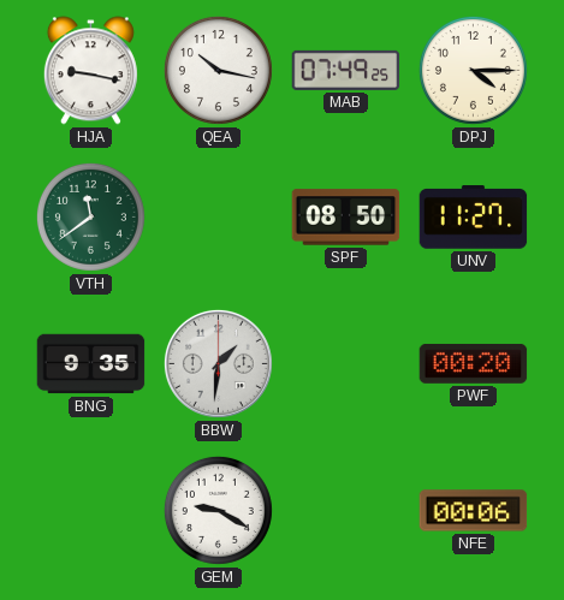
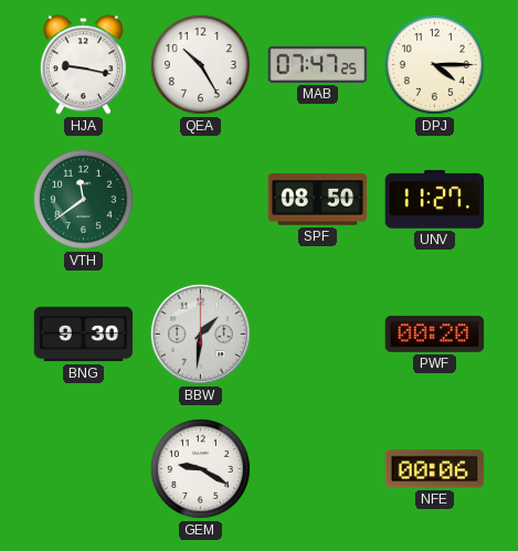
QEA: 10:17 -> 10:25 (200, 64)
MAB: 07:49 -> 07:47 (318, 64)
BNG: 9:35 -> 9:30 (84, 335)
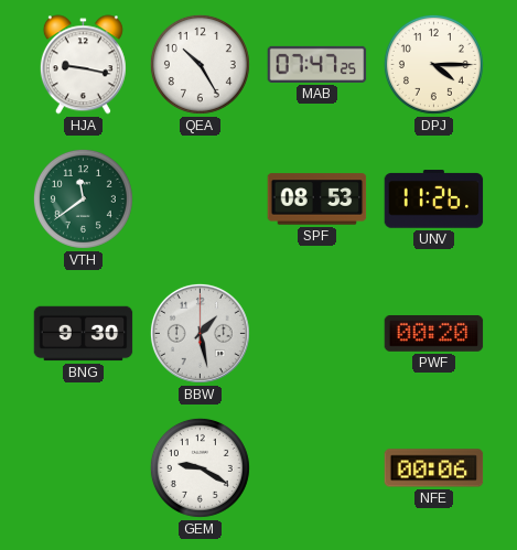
SPF: 08:50 -> 08:53 (317, 199)
UNV: 11:27 -> 11:26 (434, 199)
BBW: 1:31 -> 1:28 (200, 333)
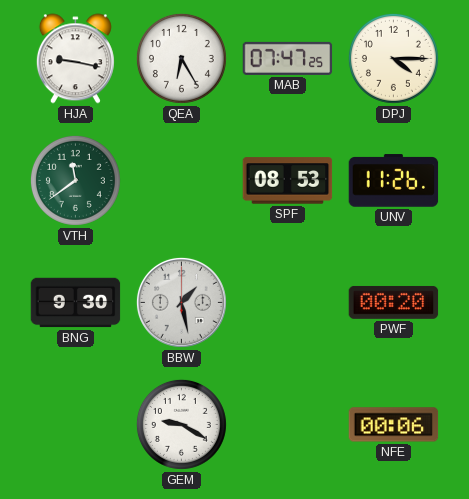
QEA: 10:25 -> 6:25 (181, 58)
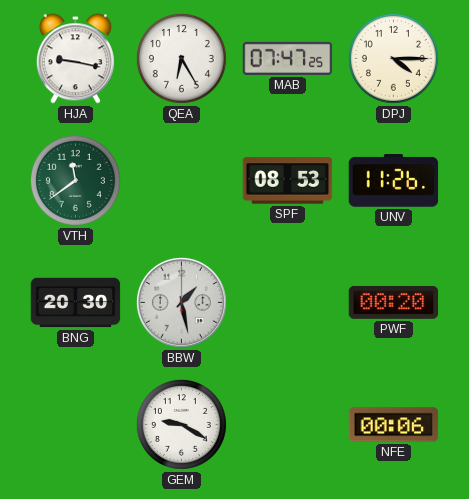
BNG: 9:30 -> 20:30 (76, 303)
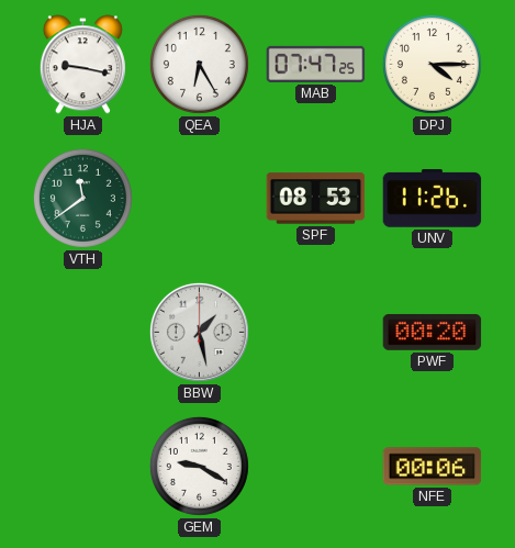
BNG: 20:30 -> none (76, 303)
